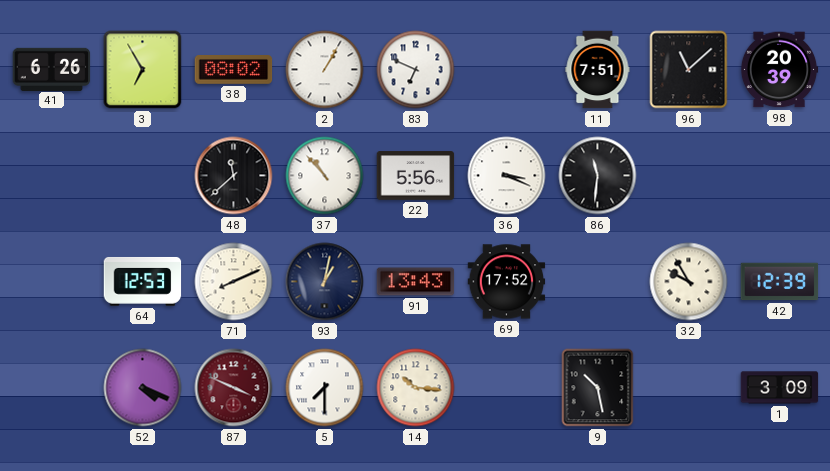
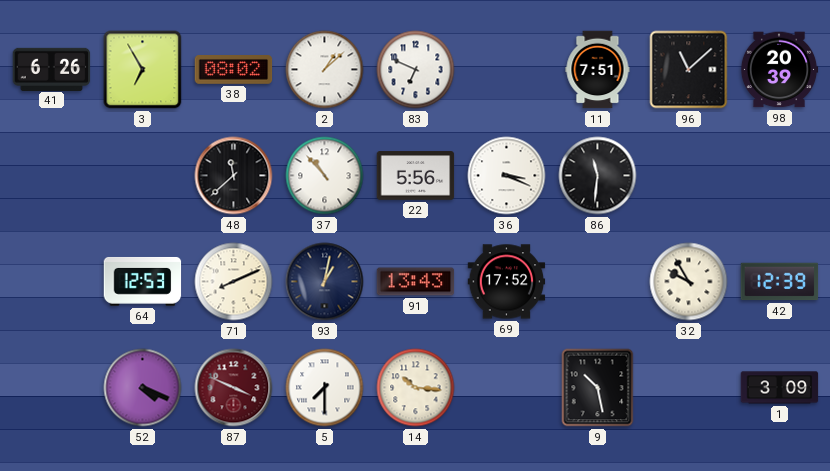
2: 1:05 -> 1:08 (325, 70)
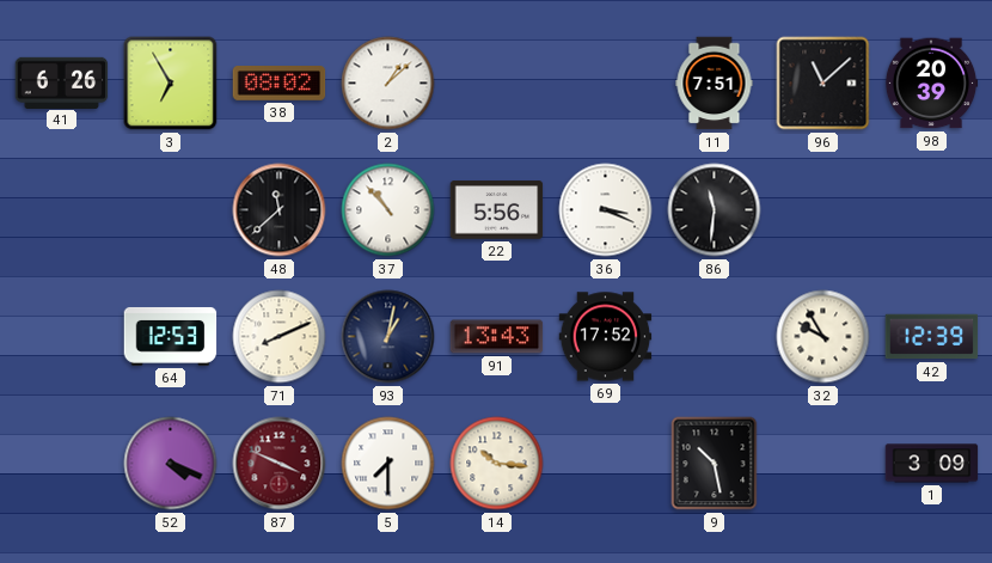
83: 6:49 -> none (416, 70)
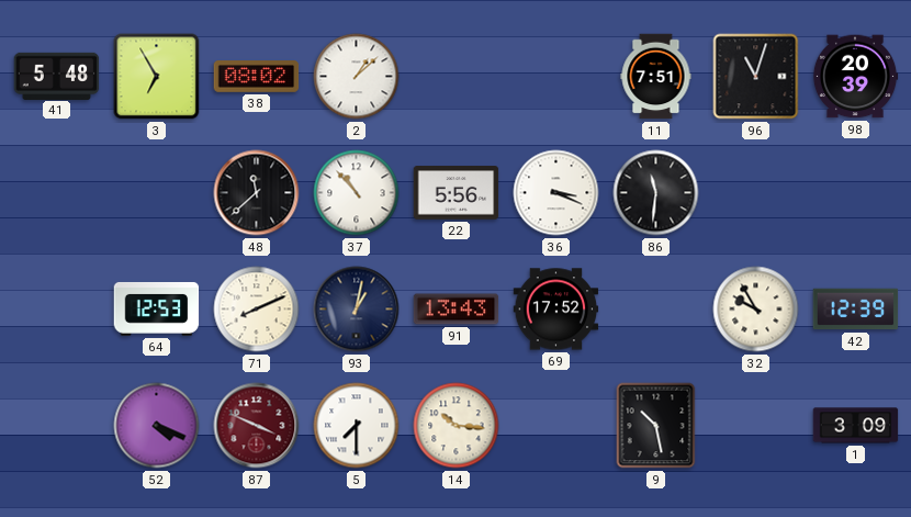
41: 6:26 -> 5:48 (57, 76)
96: 11:08 -> 11:03 (756, 77)
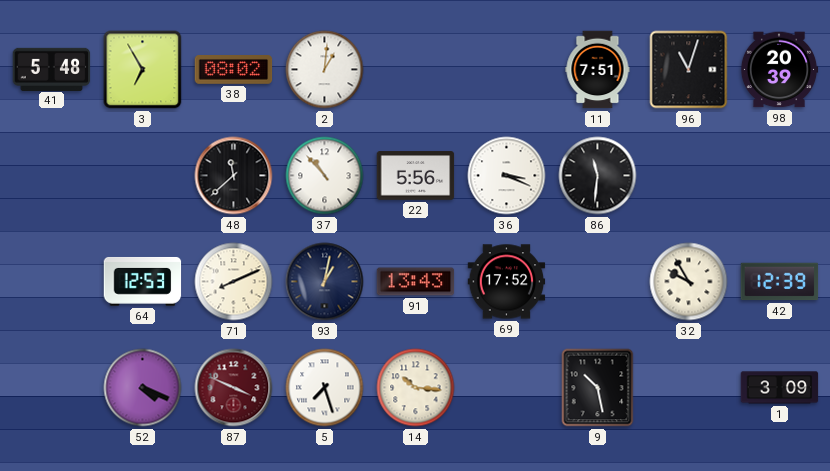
2: 1:08 -> 1:01 (325, 70)
5: 7:30 -> 7:27 (325, 388)
